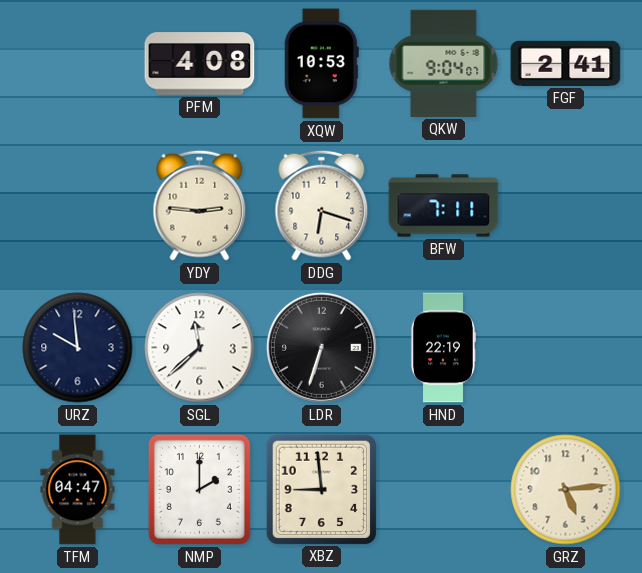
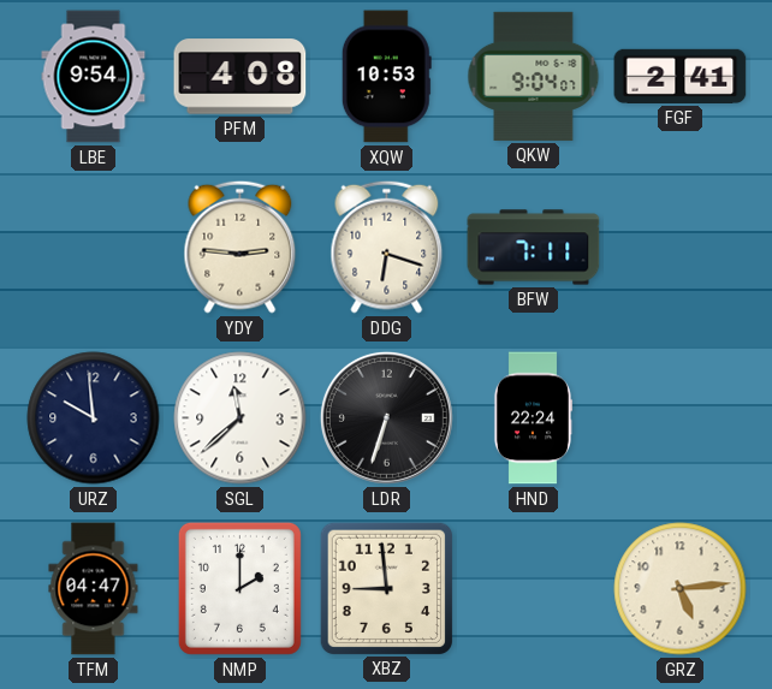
LBE: none -> 9:54 (94, 77)
HND: 22:19 -> 22:24 (533, 418)
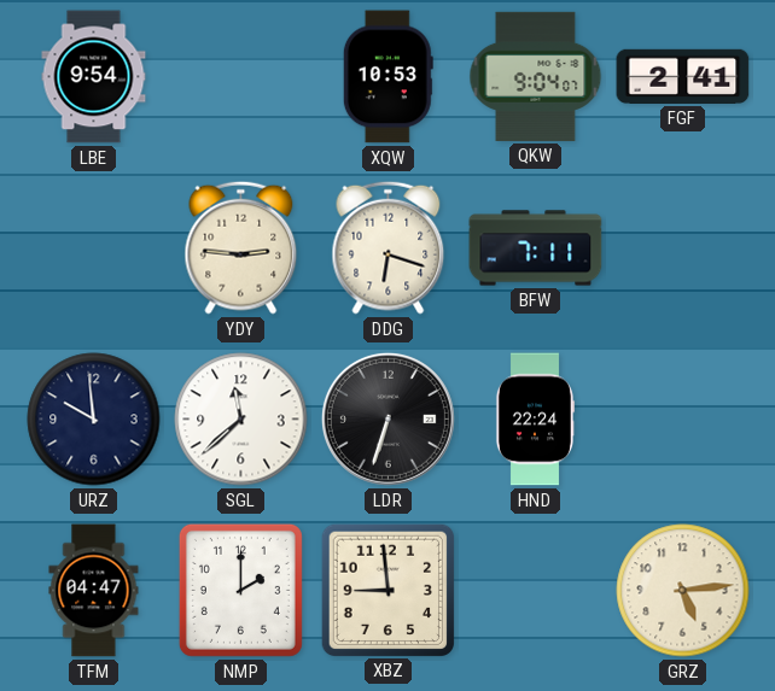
PFM: 4:08 -> none (240, 77)
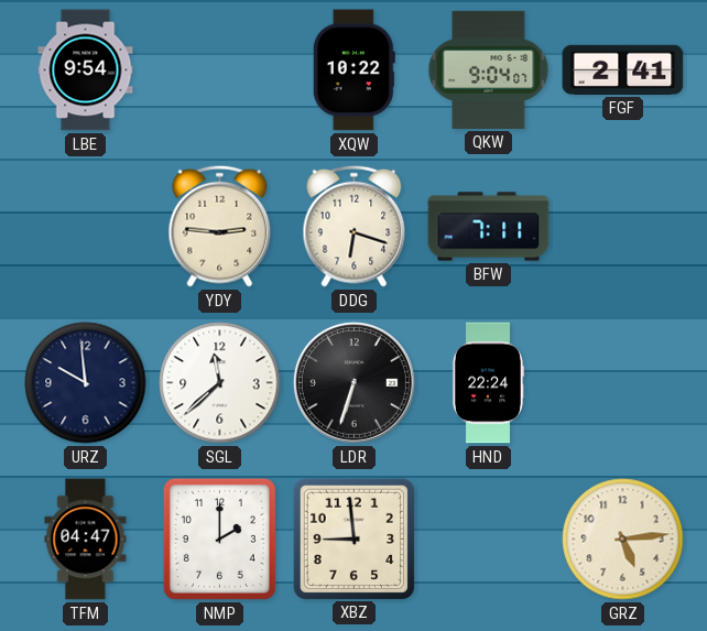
XQW: 10:53 -> 10:22 (353, 70)
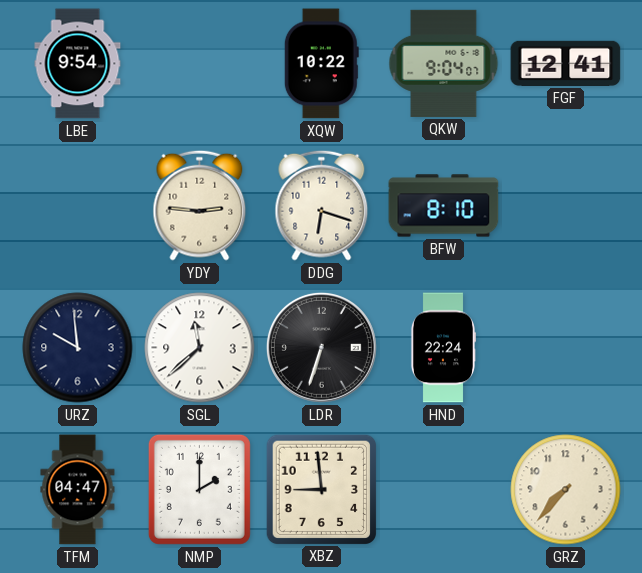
FGF: 2:41 -> 12:41 (566, 63)
BFW: 7:11 -> 8:10 (444, 206)
GRZ: 5:14 -> 7:37 (566, 490)
